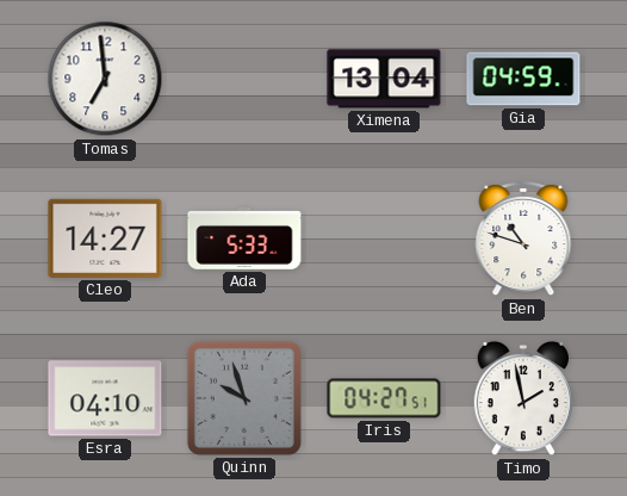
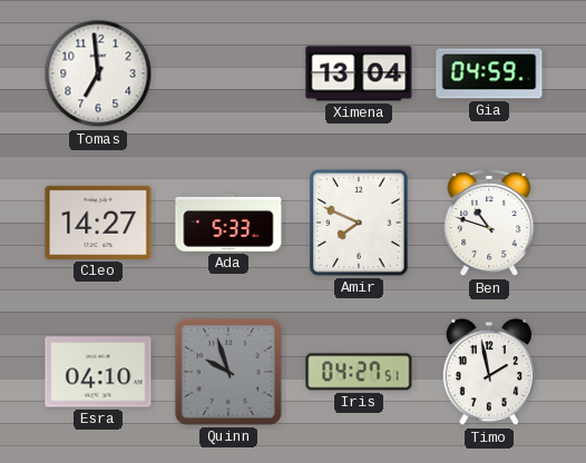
Amir: none -> 7:49 (359, 223)
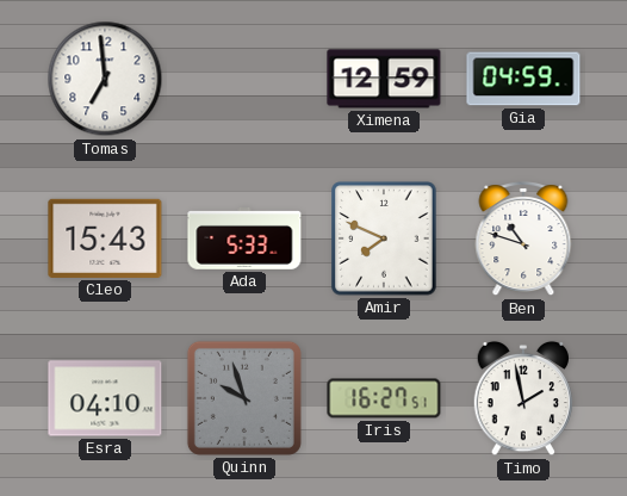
Ximena: 13:04 -> 12:59 (384, 79)
Cleo: 14:27 -> 15:43 (105, 238)
Iris: 04:27 -> 16:27 (384, 398)
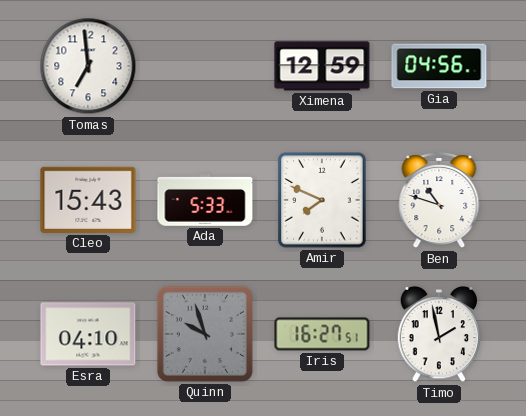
Gia: 04:59 -> 04:56 (439, 66)
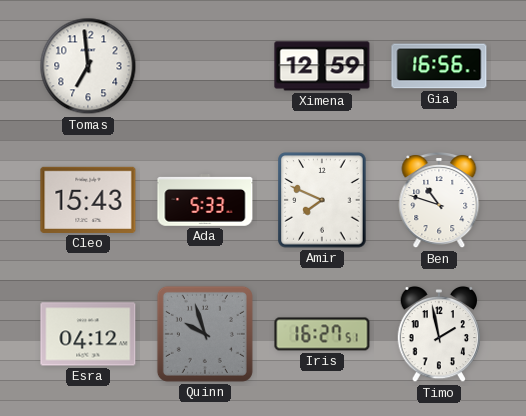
Gia: 04:56 -> 16:56 (439, 66)
Esra: 04:10 -> 04:12 (88, 334)
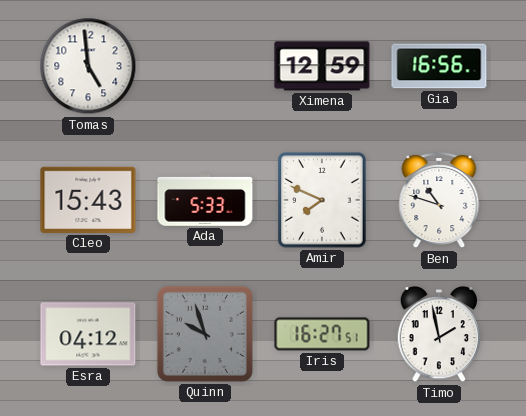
Tomas: 6:59 -> 4:59 (88, 66)
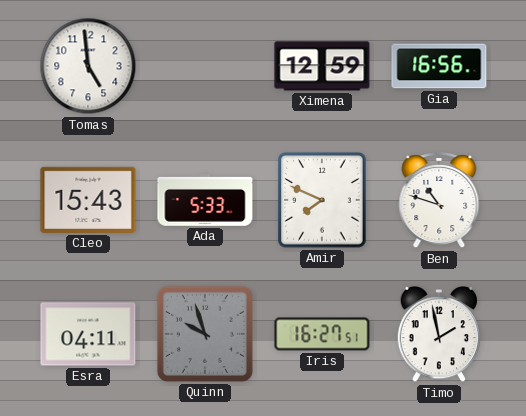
Esra: 04:12 -> 04:11 (88, 334)
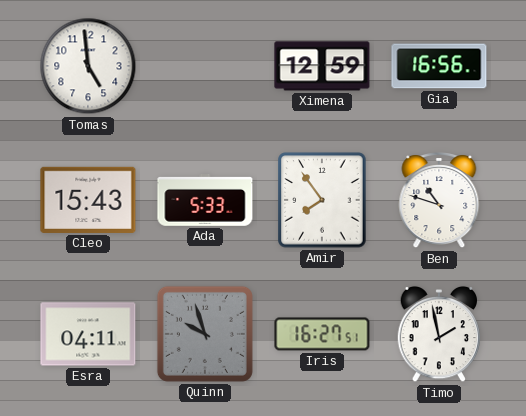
Amir: 7:49 -> 7:54 (322, 200)
